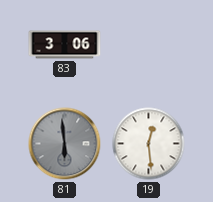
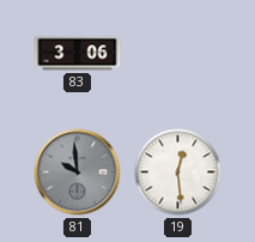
81: 5:59 -> 9:59 (78, 173)
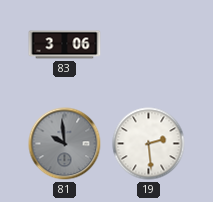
19: 12:29 -> 2:29 (149, 144)
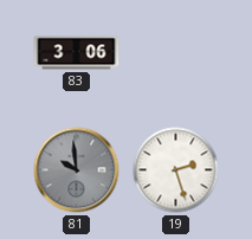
19: 2:29 -> 2:27 (176, 170)
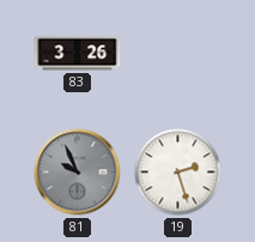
83: 3:06 -> 3:26 (78, 54)
81: 9:59 -> 9:56 (78, 173)
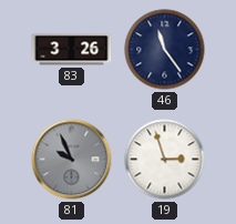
46: none -> 11:24 (165, 50)
19: 2:27 -> 2:57 (165, 160)
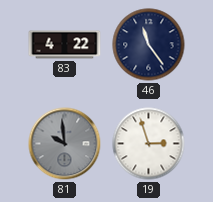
83: 3:26 -> 4:22 (65, 45)
81: 9:56 -> 9:59 (65, 144)
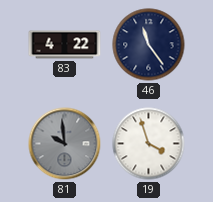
19: 2:57 -> 3:57 (149, 144)
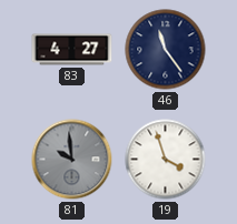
83: 4:22 -> 4:27 (72, 50)
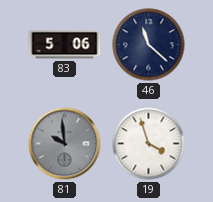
83: 4:27 -> 5:06 (65, 45)
46: 11:24 -> 11:22 (149, 45)
